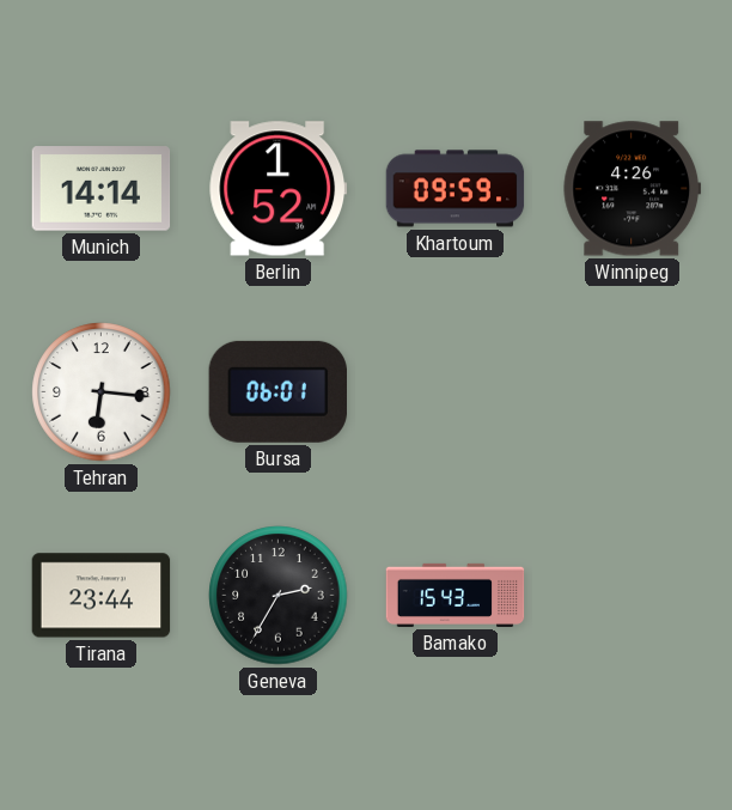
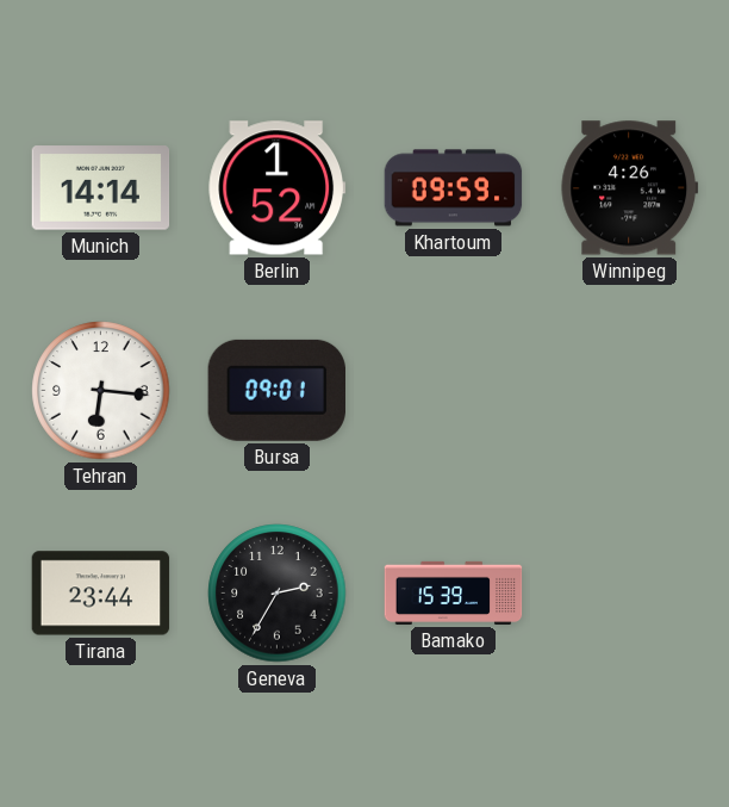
Bursa: 06:01 -> 09:01 (276, 390)
Bamako: 15:43 -> 15:39 (454, 592)
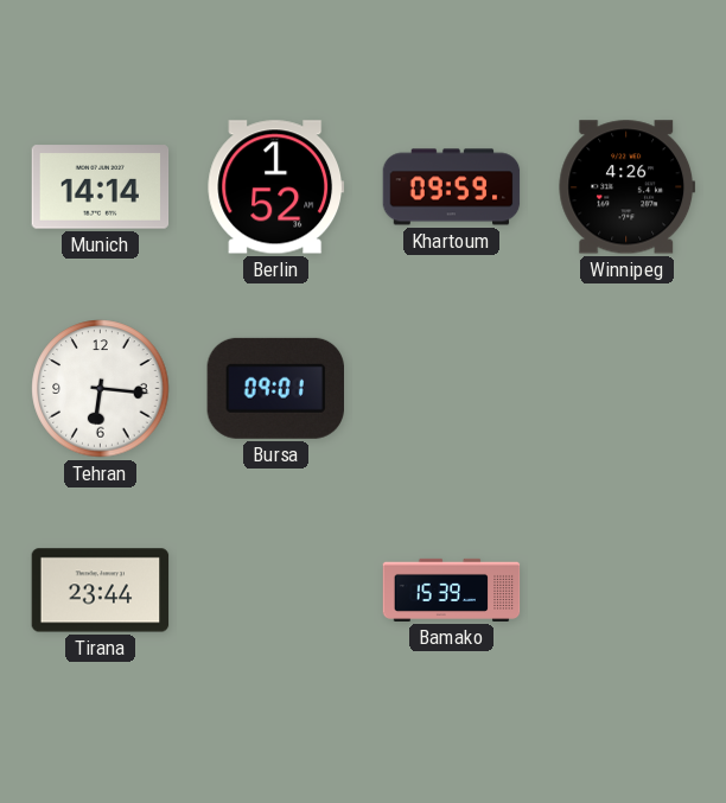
Geneva: 2:35 -> none (278, 594)
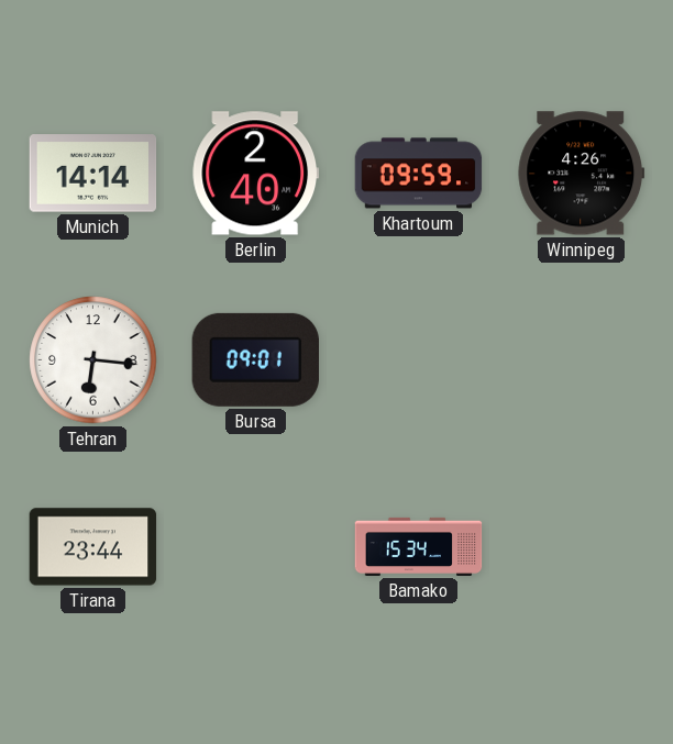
Berlin: 1:52 -> 2:40 (256, 174)
Bamako: 15:39 -> 15:34 (419, 546)
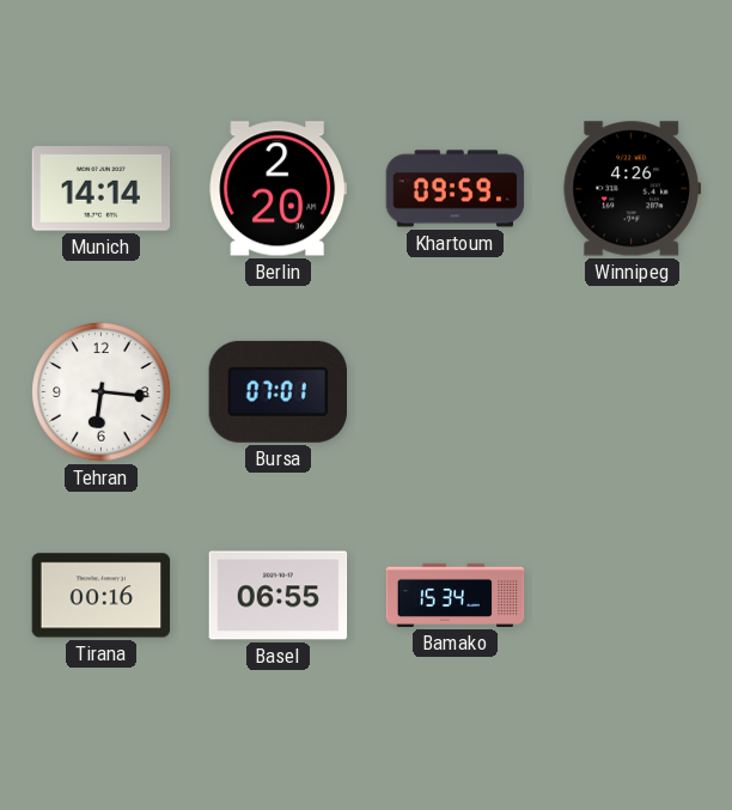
Berlin: 2:40 -> 2:20 (279, 189)
Bursa: 09:01 -> 07:01 (277, 391)
Tirana: 23:44 -> 00:16 (102, 596)
Basel: none -> 06:55 (279, 596)
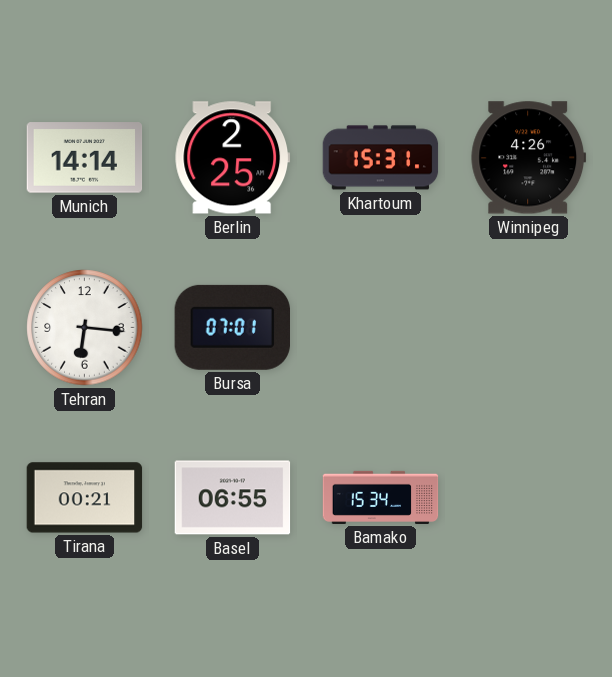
Berlin: 2:20 -> 2:25 (233, 158)
Khartoum: 09:59 -> 15:31 (381, 158)
Tirana: 00:16 -> 00:21 (85, 498)
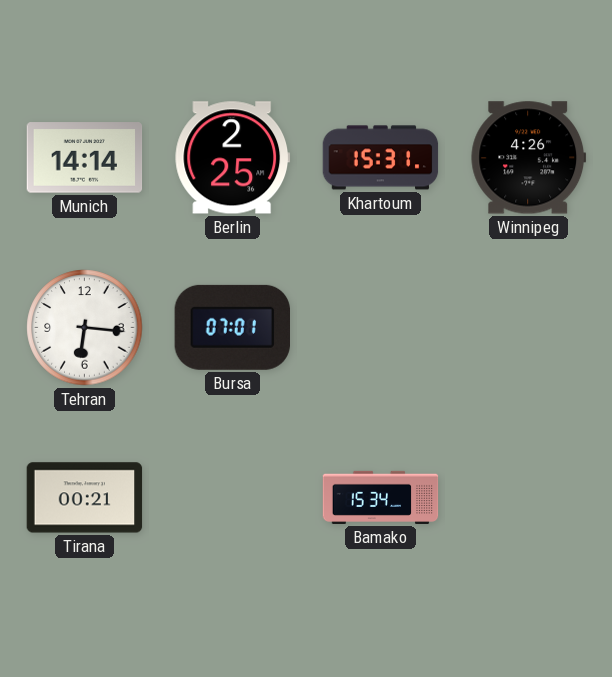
Basel: 06:55 -> none (233, 498)
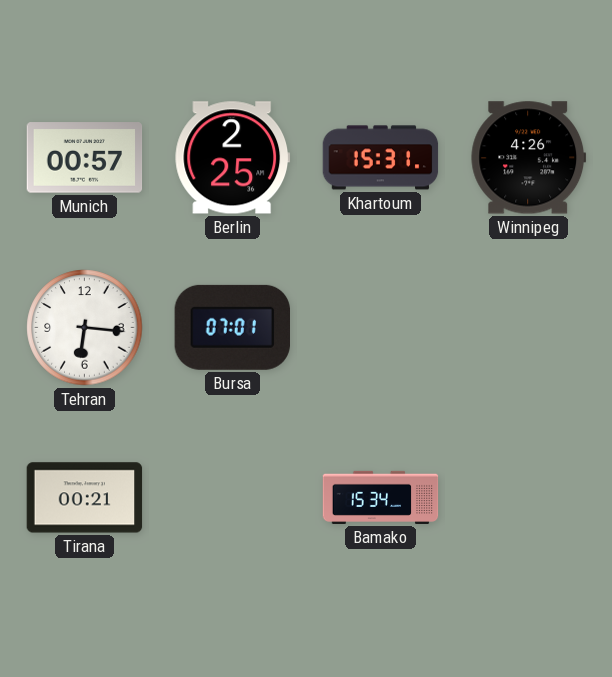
Munich: 14:14 -> 00:57 (85, 158)
